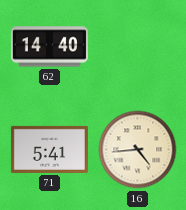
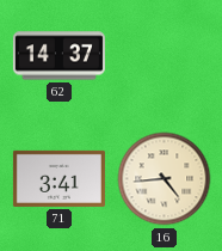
62: 14:40 -> 14:37 (58, 56)
71: 5:41 -> 3:41 (58, 178)
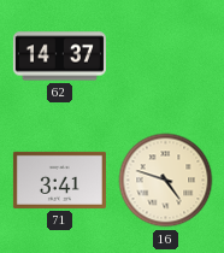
16: 4:44 -> 4:48 (166, 181)
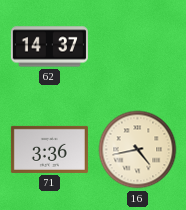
71: 3:41 -> 3:36 (49, 149)
16: 4:48 -> 4:43 (138, 150)
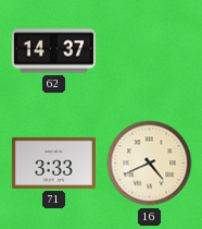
71: 3:36 -> 3:33 (53, 162)
16: 4:43 -> 4:41 (150, 164)
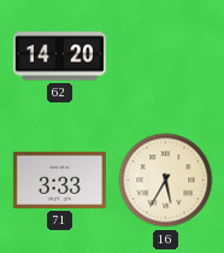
62: 14:37 -> 14:20 (59, 57)
16: 4:41 -> 5:35 (166, 181)
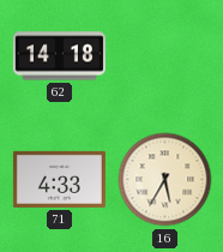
62: 14:20 -> 14:18 (59, 56)
71: 3:33 -> 4:33 (59, 179)
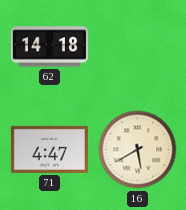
71: 4:33 -> 4:47 (49, 149)
16: 5:35 -> 5:40 (138, 150)
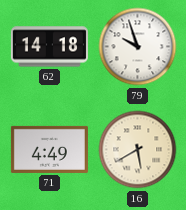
79: none -> 9:57 (138, 47)
71: 4:47 -> 4:49 (49, 149)
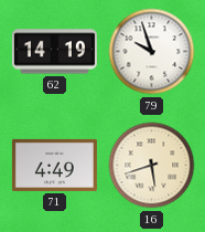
62: 14:18 -> 14:19 (54, 52)
16: 5:40 -> 5:42 (152, 166)
